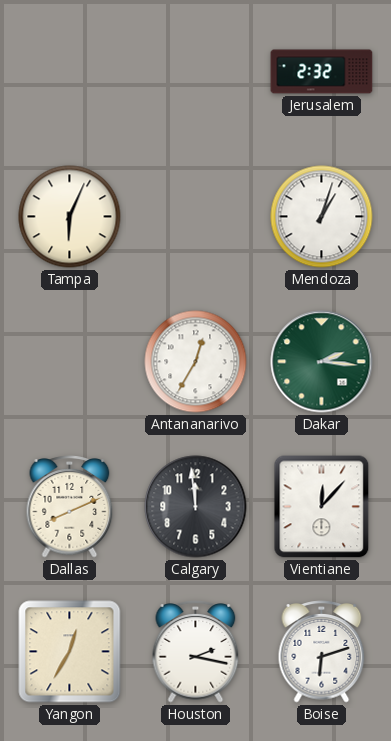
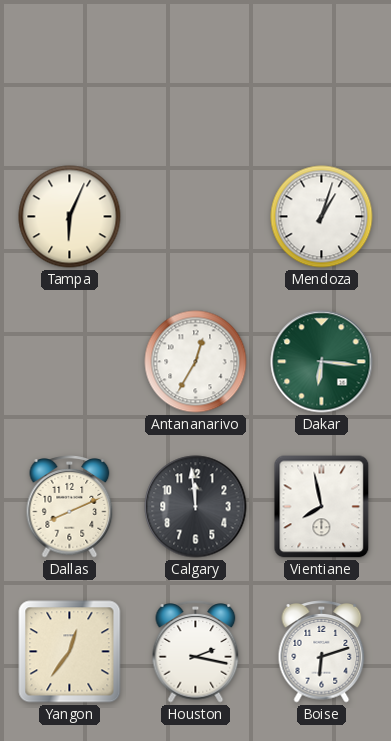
Jerusalem: 2:32 -> none (322, 72)
Dakar: 2:16 -> 6:16 (322, 362)
Vientiane: 12:07 -> 7:58 (322, 507)
Yangon: 12:35 -> 12:36 (70, 652)
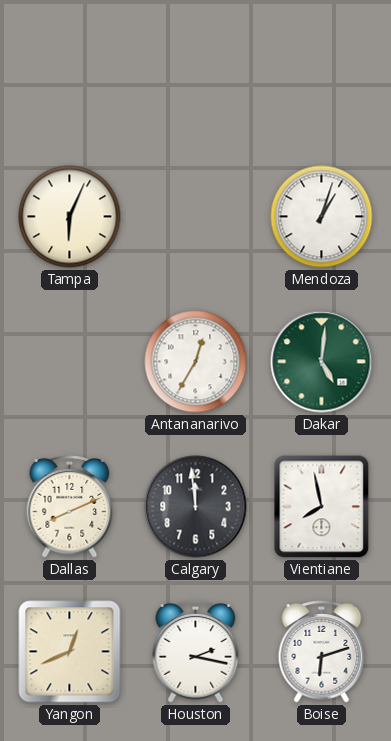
Dakar: 6:16 -> 5:01 (322, 362)
Yangon: 12:36 -> 12:41 (70, 652)
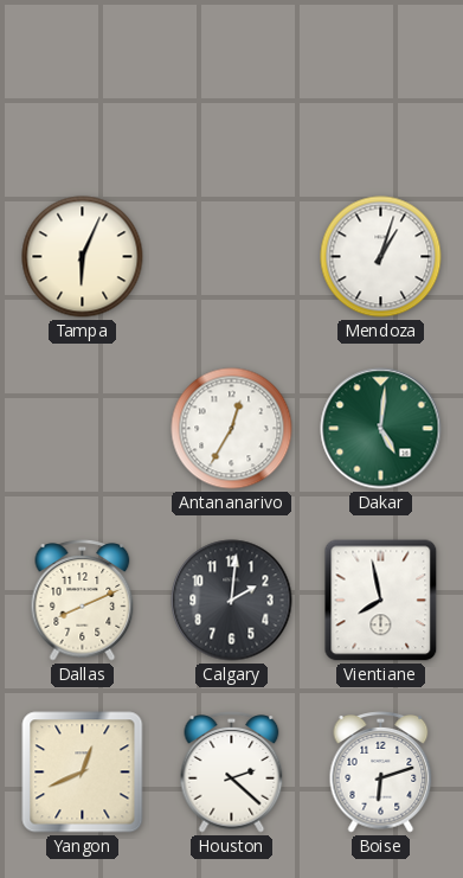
Calgary: 11:59 -> 2:01 (232, 601)
Houston: 2:17 -> 2:22 (232, 773)
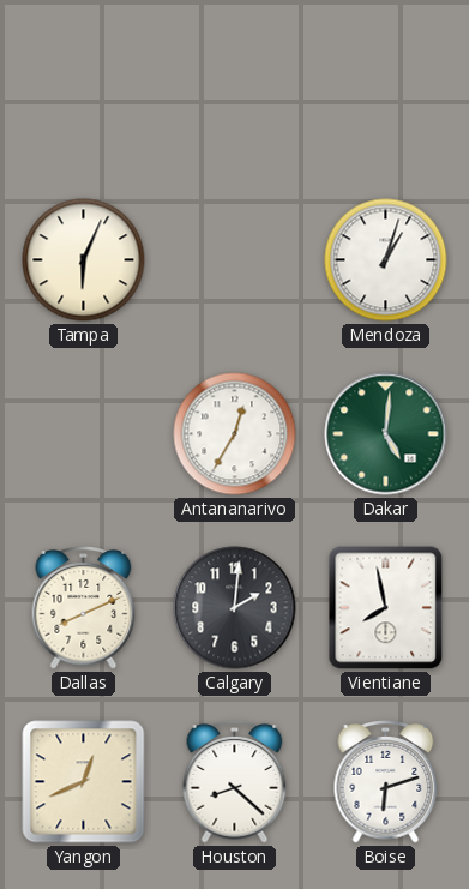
Houston: 2:22 -> 8:22 (235, 782)
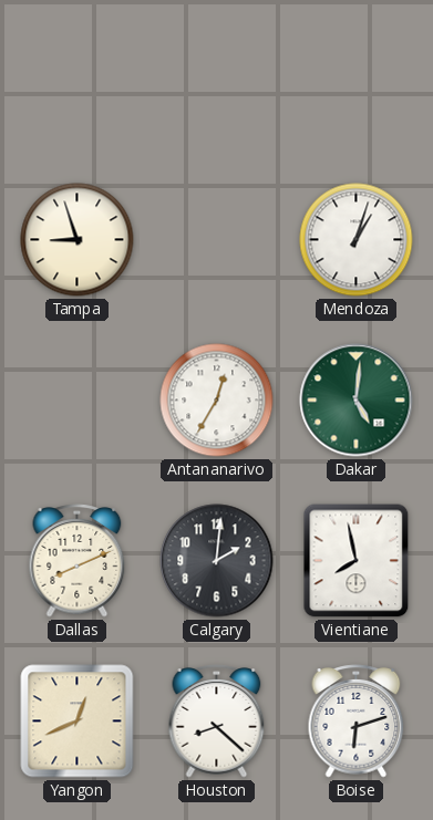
Tampa: 6:04 -> 8:57 (78, 240)
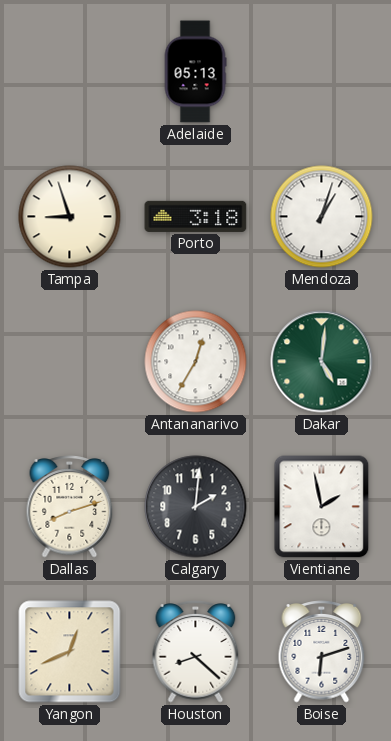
Adelaide: none -> 05:13 (195, 72)
Porto: none -> 3:18 (196, 216)
Dallas: 8:11 -> 8:12 (70, 507)
Vientiane: 7:58 -> 1:58 (322, 507)
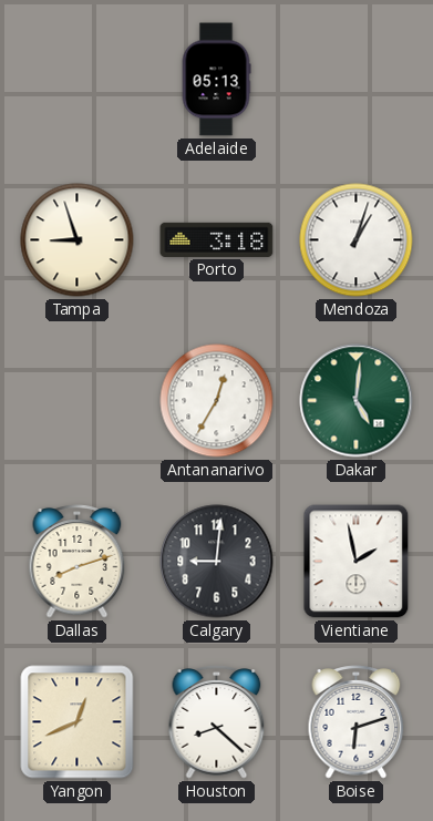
Calgary: 2:01 -> 9:01 (217, 562)
